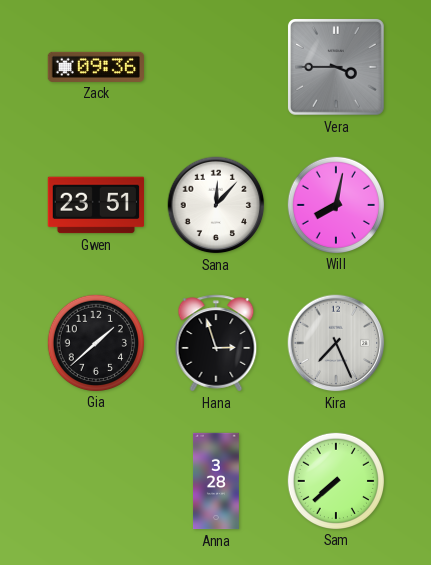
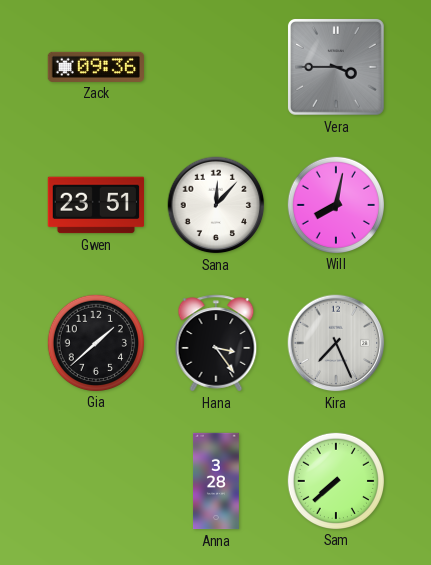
Hana: 2:57 -> 3:24 (216, 343)
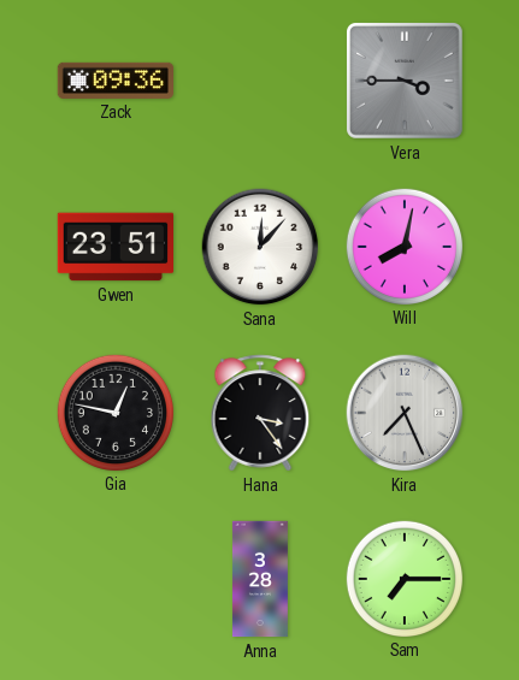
Gia: 1:38 -> 12:47 (114, 412)
Sam: 7:38 -> 7:15 (403, 578)
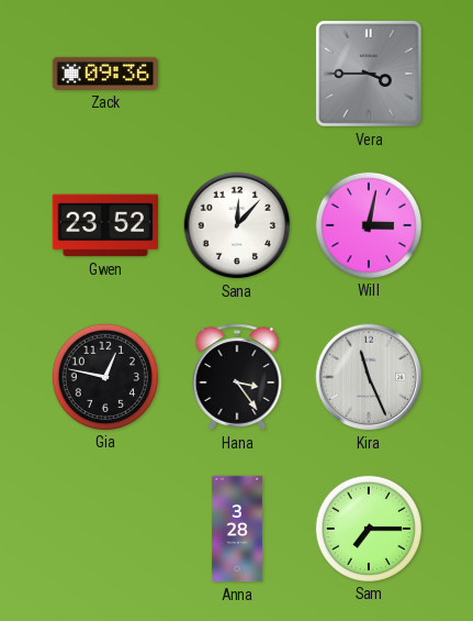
Gwen: 23:51 -> 23:52 (104, 225)
Will: 8:02 -> 3:02 (368, 224)
Kira: 7:26 -> 11:26 (369, 377)
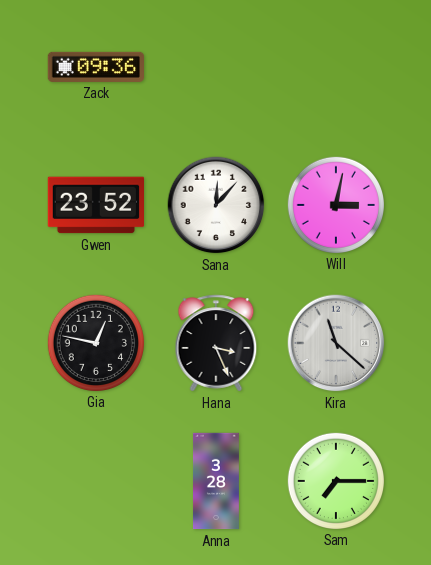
Vera: 3:45 -> none (369, 74)
Hana: 3:24 -> 3:26 (216, 343)
Kira: 11:26 -> 11:22 (336, 343)
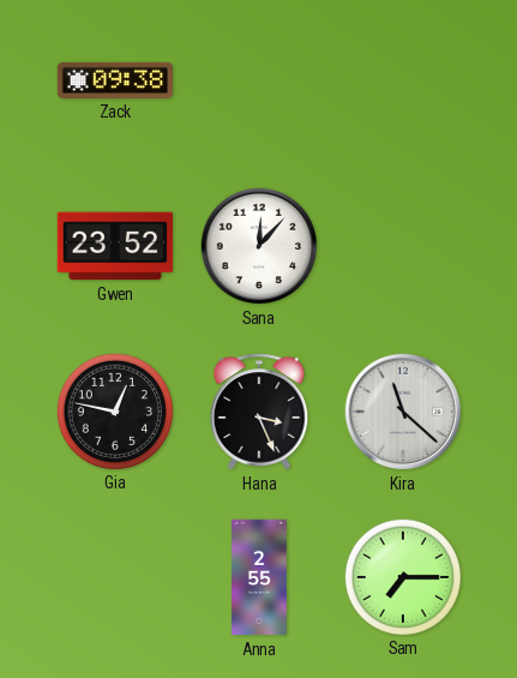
Zack: 09:36 -> 09:38 (114, 80)
Will: 3:02 -> none (335, 204)
Anna: 3:28 -> 2:55 (259, 577)
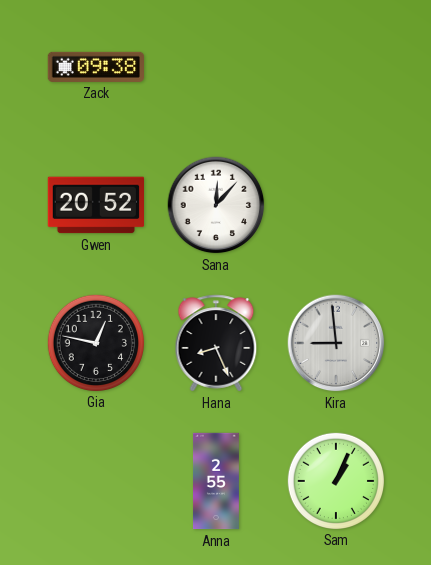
Gwen: 23:52 -> 20:52 (95, 205)
Hana: 3:26 -> 8:26 (216, 343)
Kira: 11:22 -> 8:59 (336, 343)
Sam: 7:15 -> 1:04 (335, 480)
